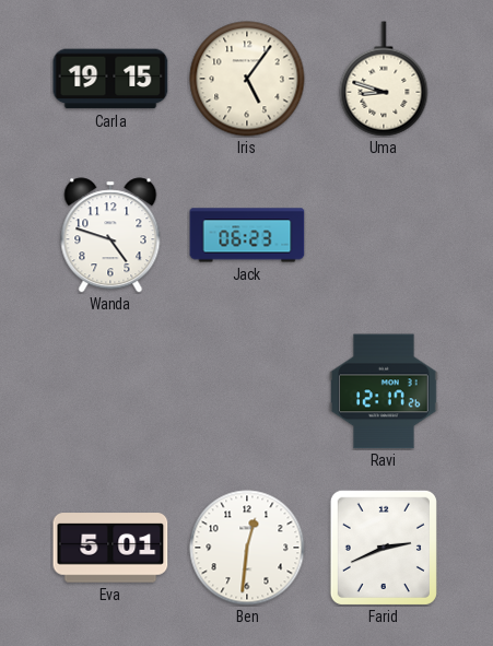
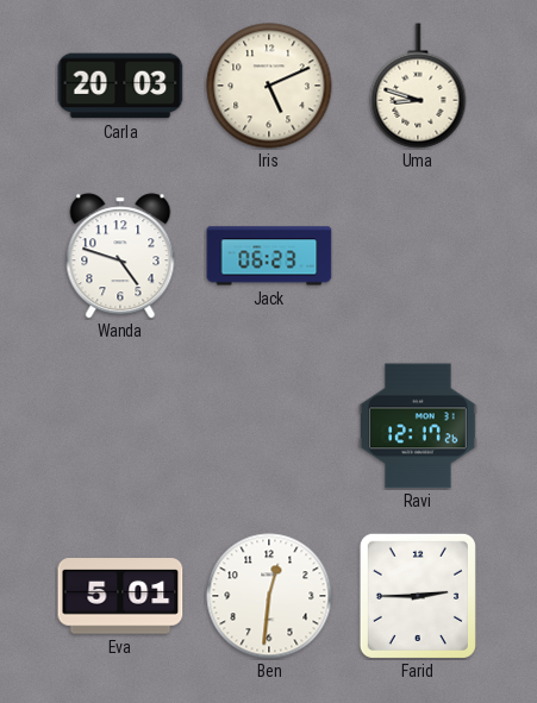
Carla: 19:15 -> 20:03 (120, 86)
Iris: 5:06 -> 5:11 (269, 86)
Farid: 2:41 -> 2:45 (418, 596)
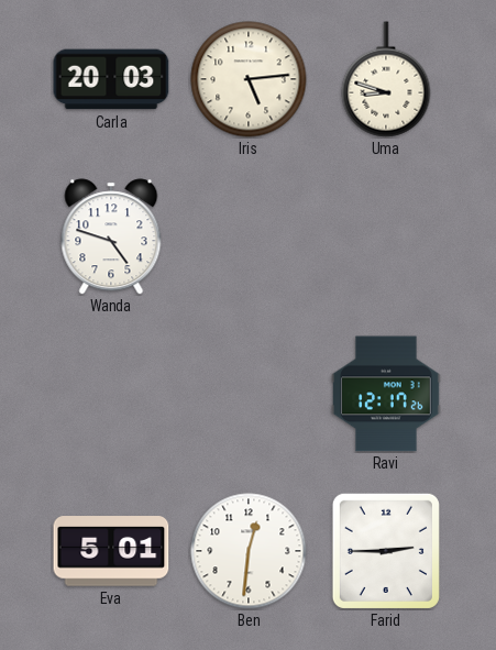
Iris: 5:11 -> 5:14 (249, 79)
Jack: 06:23 -> none (269, 256)
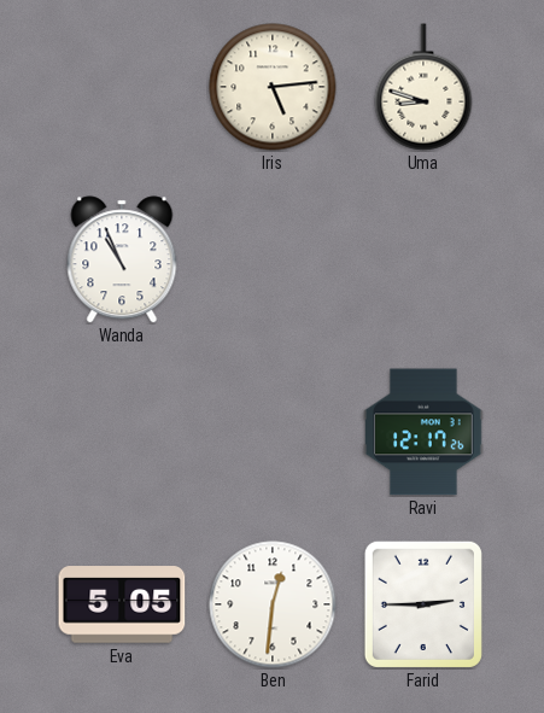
Carla: 20:03 -> none (111, 79)
Wanda: 4:48 -> 10:56 (122, 259)
Eva: 5:01 -> 5:05 (122, 604)
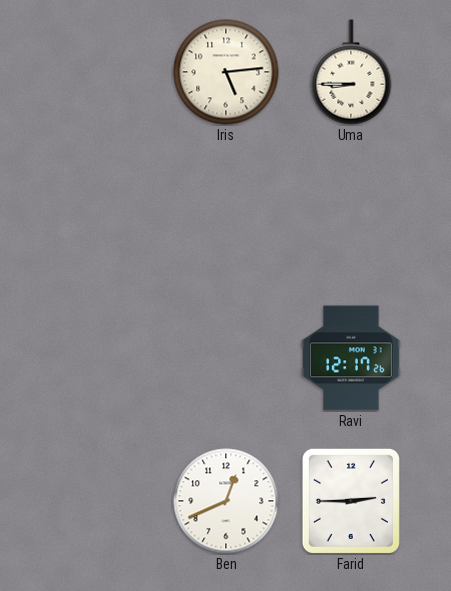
Uma: 8:48 -> 8:45 (351, 72)
Wanda: 10:56 -> none (122, 259)
Eva: 5:05 -> none (122, 604)
Ben: 12:31 -> 12:41 (226, 501)
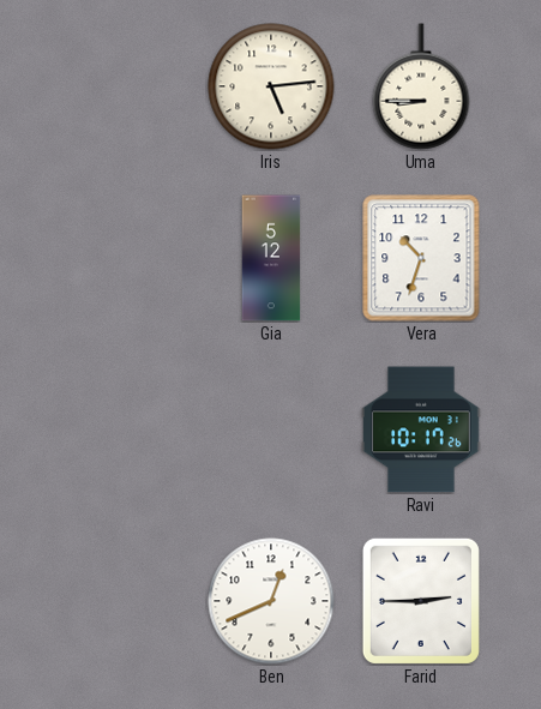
Gia: none -> 5:12 (271, 258)
Vera: none -> 10:33 (421, 258)
Ravi: 12:17 -> 10:17 (421, 429)
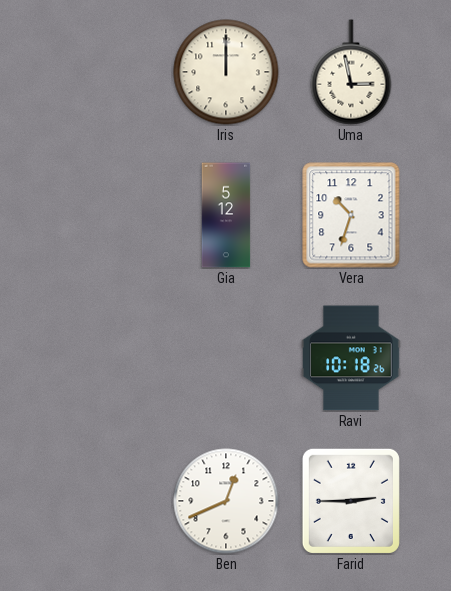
Iris: 5:14 -> 12:00 (226, 72)
Uma: 8:45 -> 2:58 (351, 72)
Ravi: 10:17 -> 10:18 (351, 358)
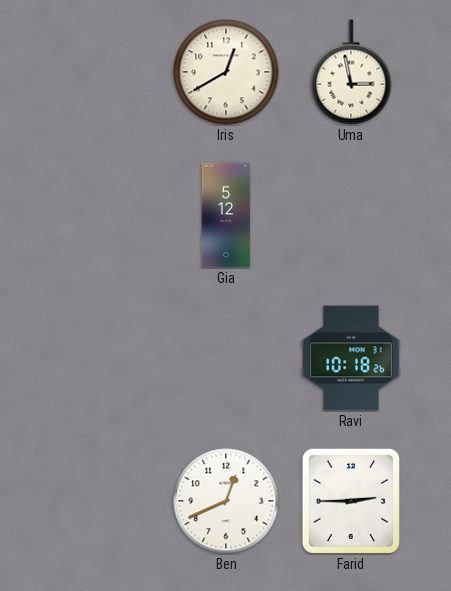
Iris: 12:00 -> 12:40 (226, 72)
Vera: 10:33 -> none (351, 215)
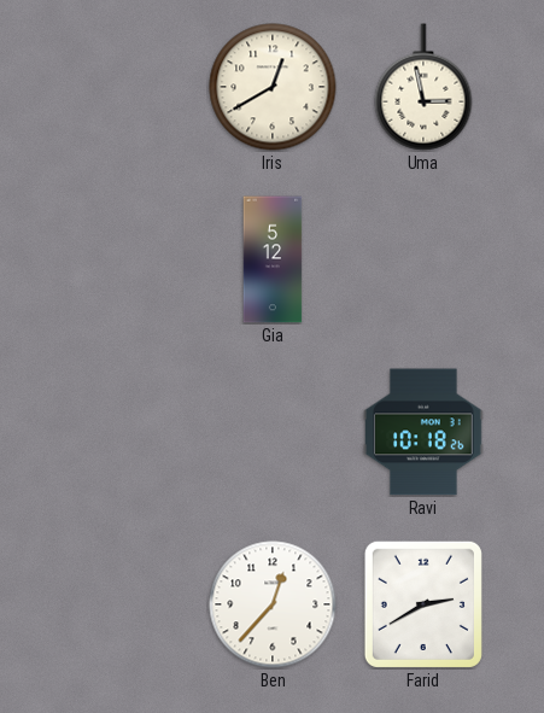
Ben: 12:41 -> 12:37 (273, 604)
Farid: 2:45 -> 2:40 (423, 604)
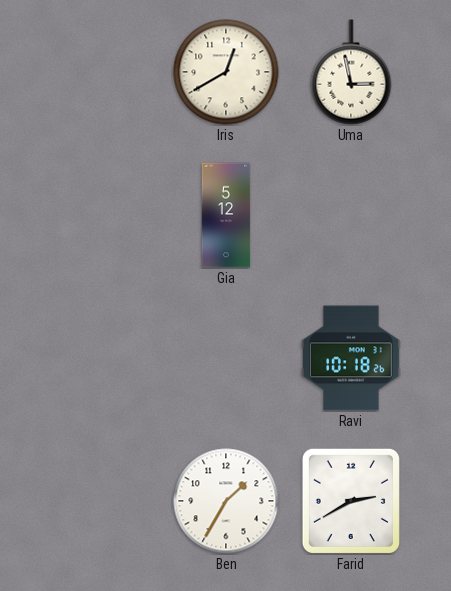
Ben: 12:37 -> 1:35 (226, 501)
